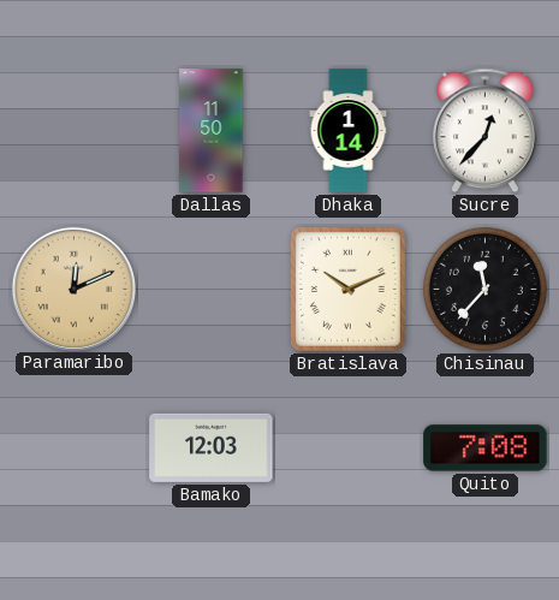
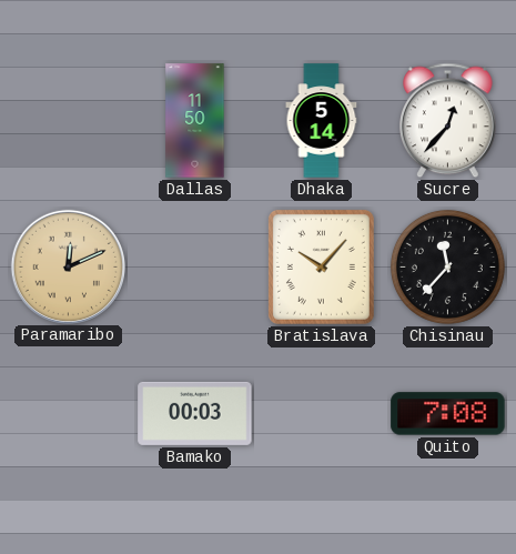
Dhaka: 1:14 -> 5:14 (322, 121)
Bratislava: 10:11 -> 10:07 (321, 266)
Bamako: 12:03 -> 00:03 (195, 413)
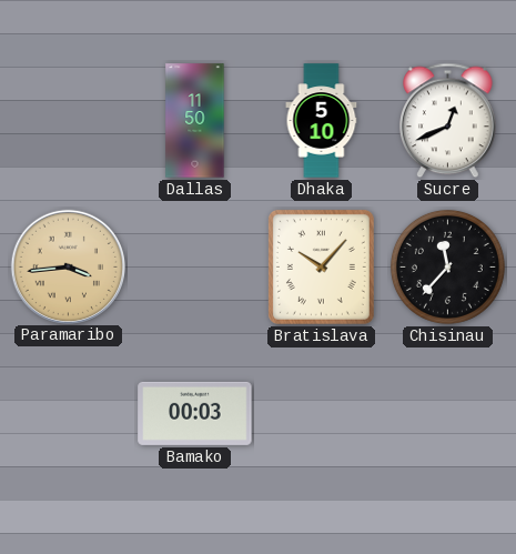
Dhaka: 5:14 -> 5:10 (322, 121)
Sucre: 12:37 -> 12:41 (448, 121)
Paramaribo: 12:11 -> 3:44 (68, 266)
Quito: 7:08 -> none (448, 414)
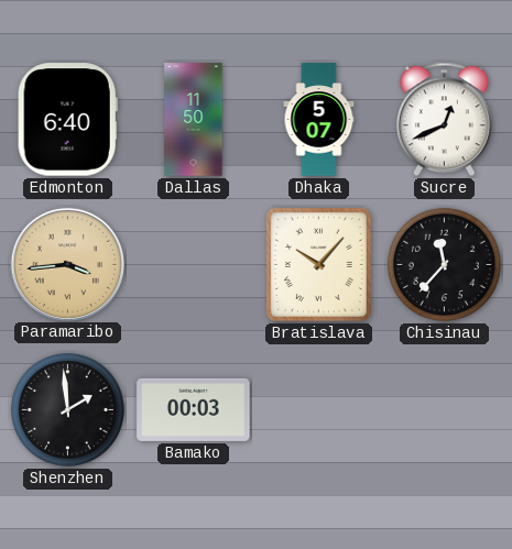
Edmonton: none -> 6:40 (67, 120)
Dhaka: 5:10 -> 5:07 (319, 120)
Shenzhen: none -> 1:59 (67, 409)
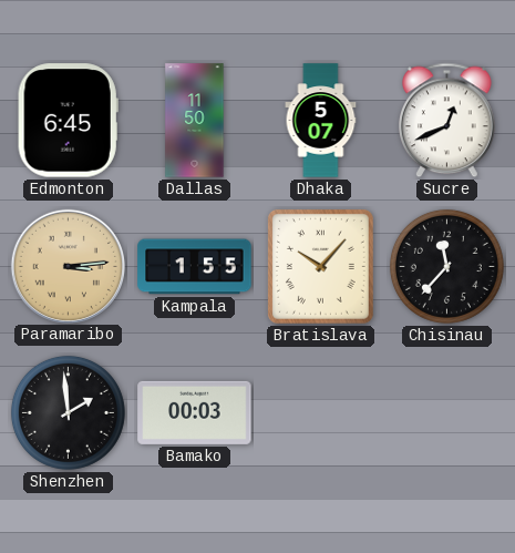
Edmonton: 6:40 -> 6:45 (68, 121)
Paramaribo: 3:44 -> 3:14 (68, 266)
Kampala: none -> 1:55 (195, 267)
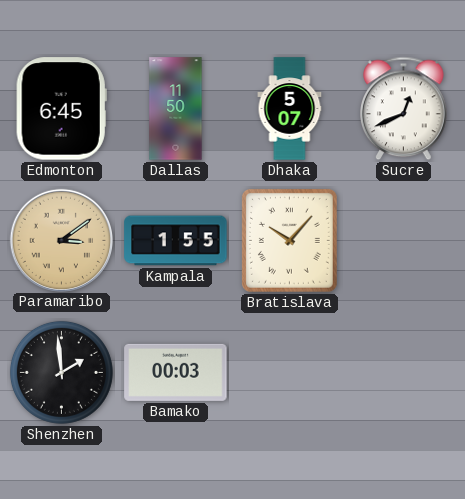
Paramaribo: 3:14 -> 3:09 (61, 240)
Chisinau: 11:37 -> none (446, 266)
